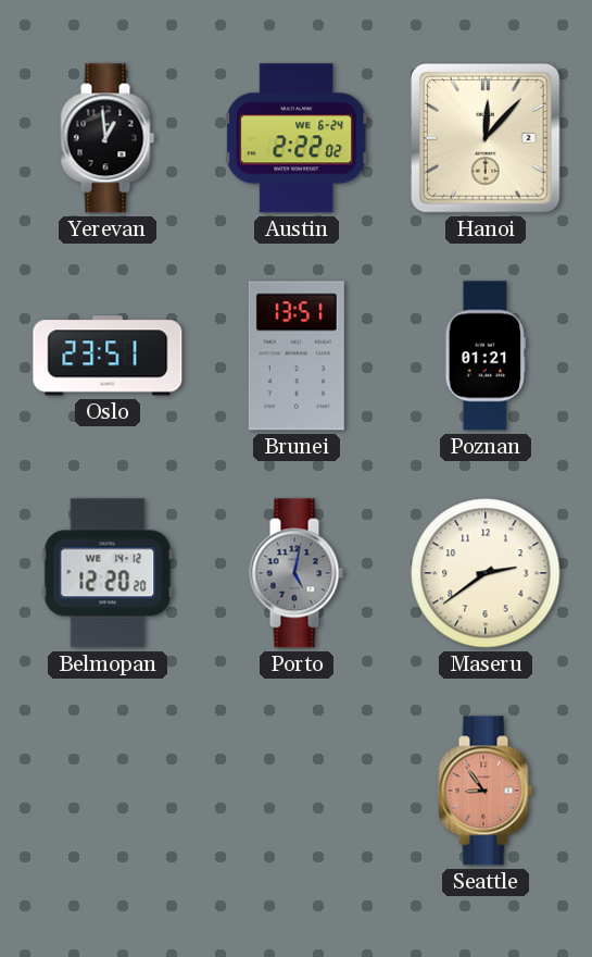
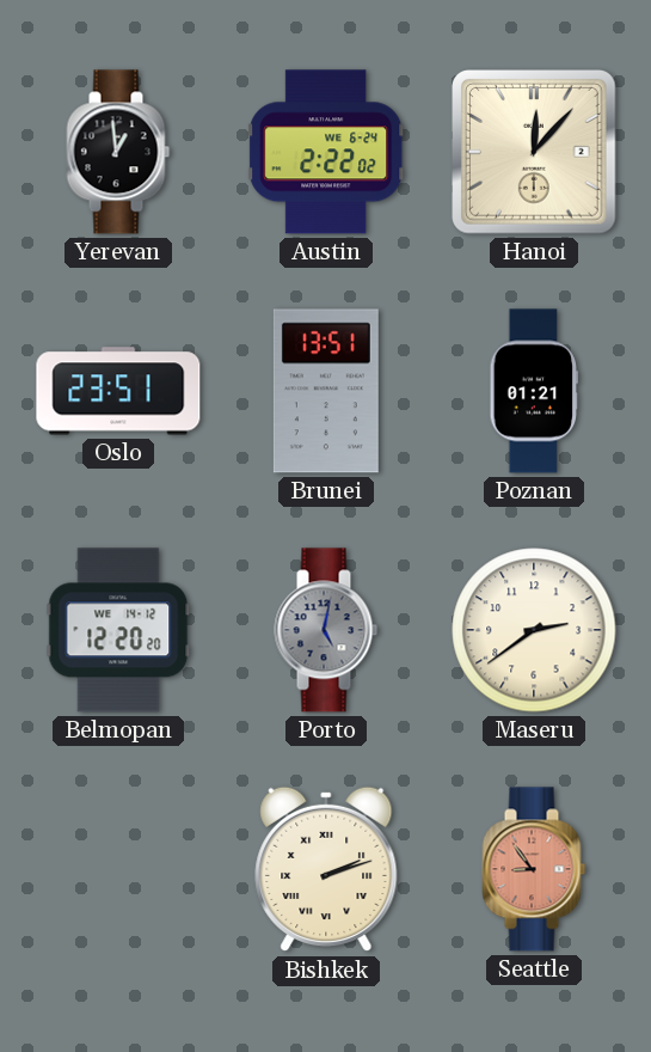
Bishkek: none -> 2:12 (326, 869)
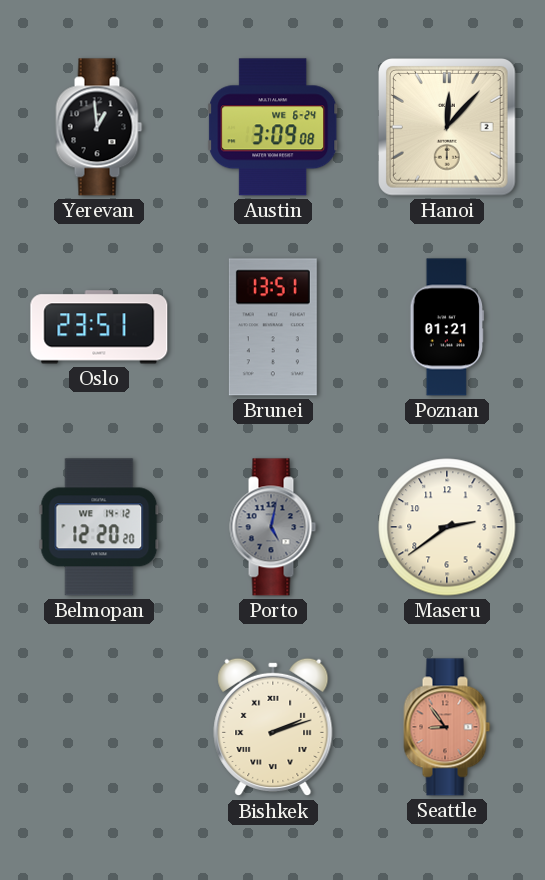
Austin: 2:22 -> 3:09 (274, 127)
